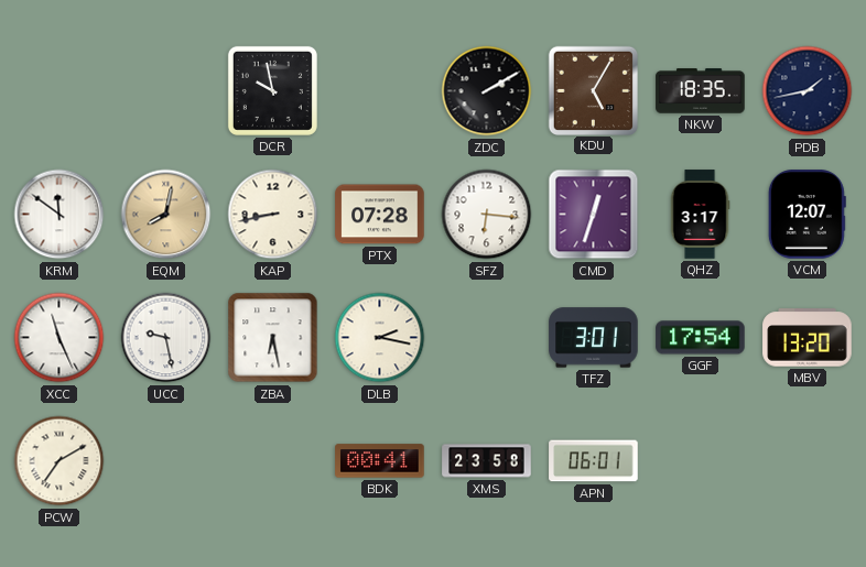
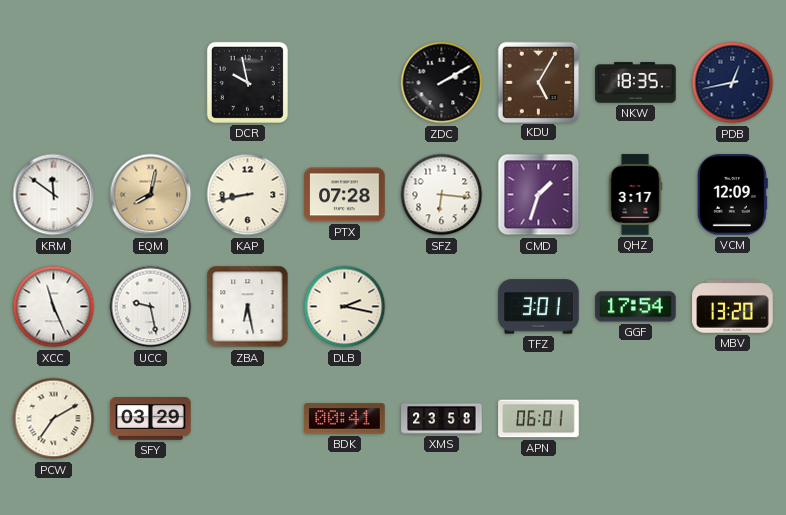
PDB: 1:43 -> 12:43 (733, 83)
CMD: 12:33 -> 1:33 (539, 195)
VCM: 12:07 -> 12:09 (732, 195)
SFY: none -> 03:29 (151, 419)
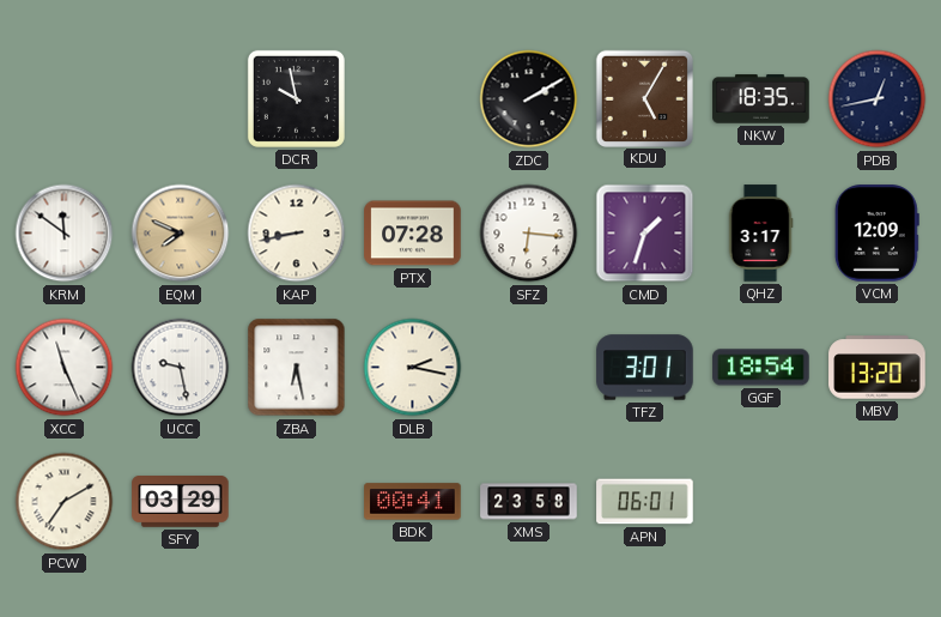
EQM: 8:02 -> 7:49 (181, 234)
GGF: 17:54 -> 18:54 (761, 368)
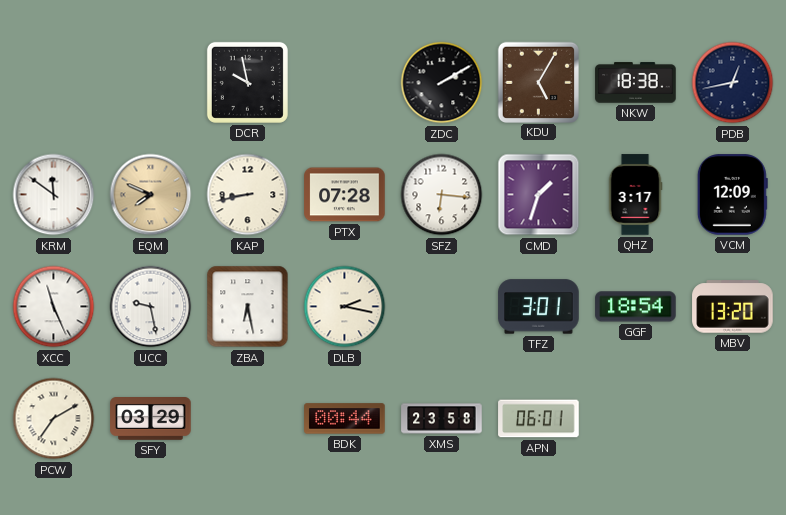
NKW: 18:35 -> 18:38 (636, 83)
BDK: 00:41 -> 00:44 (345, 419)
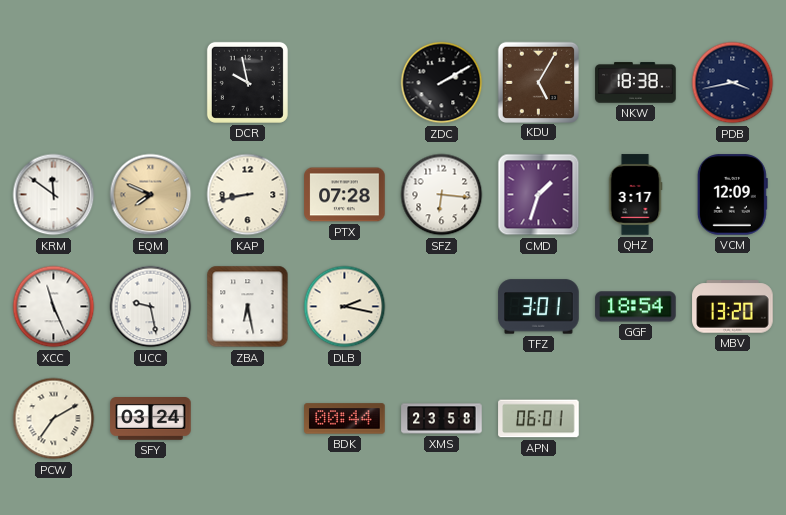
PDB: 12:43 -> 3:43 (733, 83)
SFY: 03:29 -> 03:24 (151, 419)
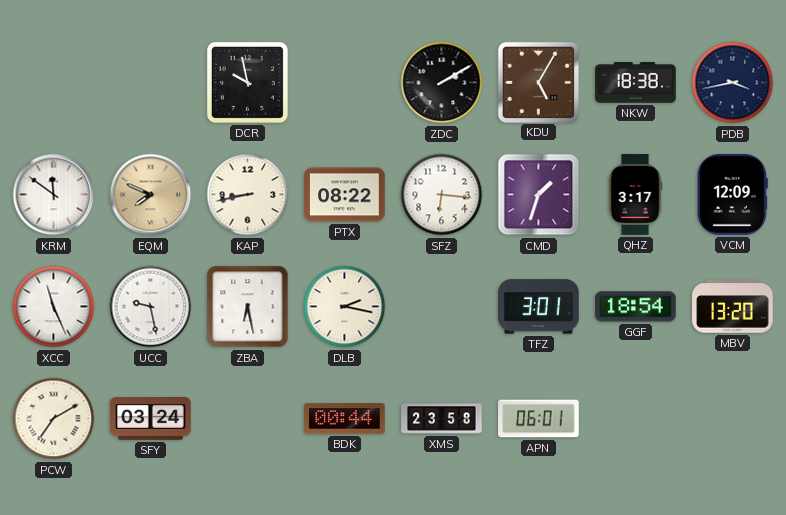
PTX: 07:28 -> 08:22 (345, 195)
